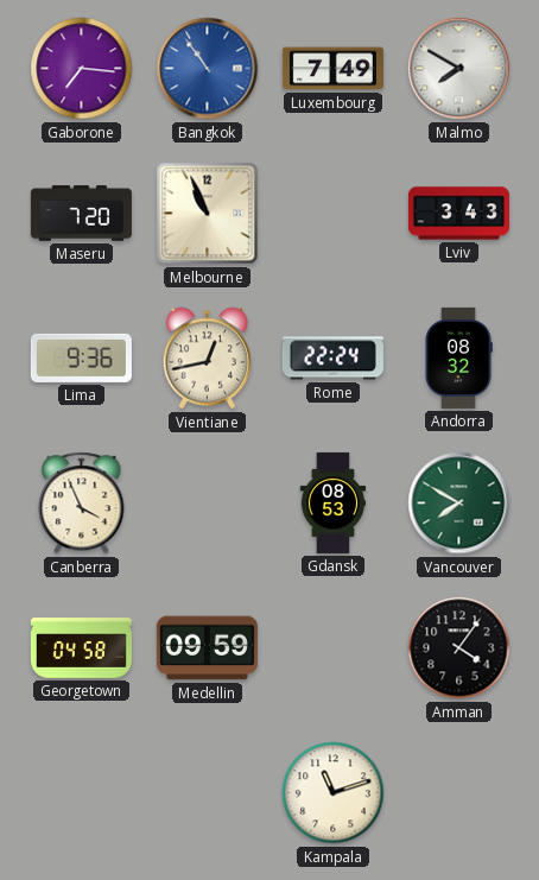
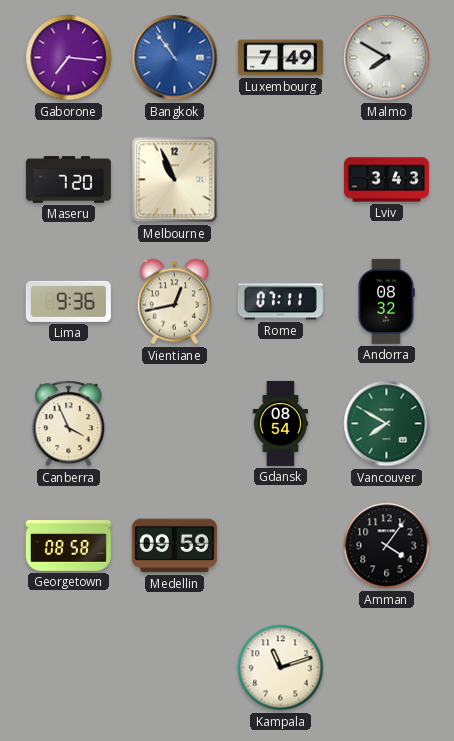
Rome: 22:24 -> 07:11 (280, 302)
Gdansk: 08:53 -> 08:54 (281, 423)
Georgetown: 04:58 -> 08:58 (68, 546)
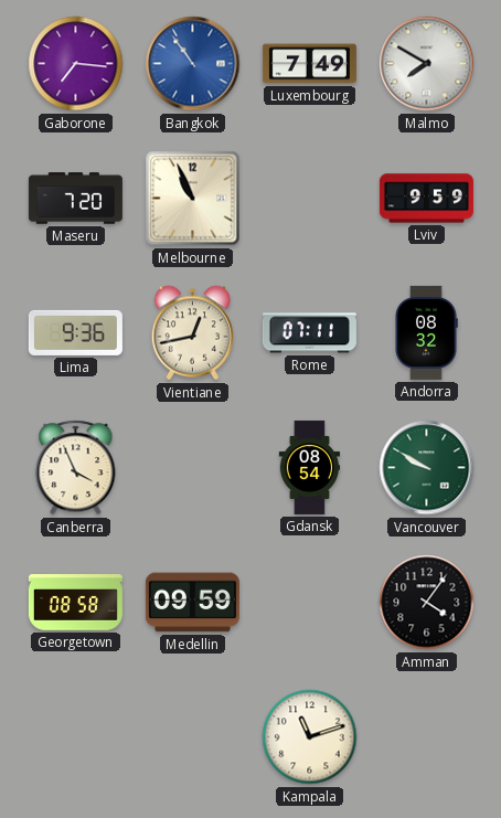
Lviv: 3:43 -> 9:59 (426, 199)
Vancouver: 7:50 -> 9:50 (427, 468)
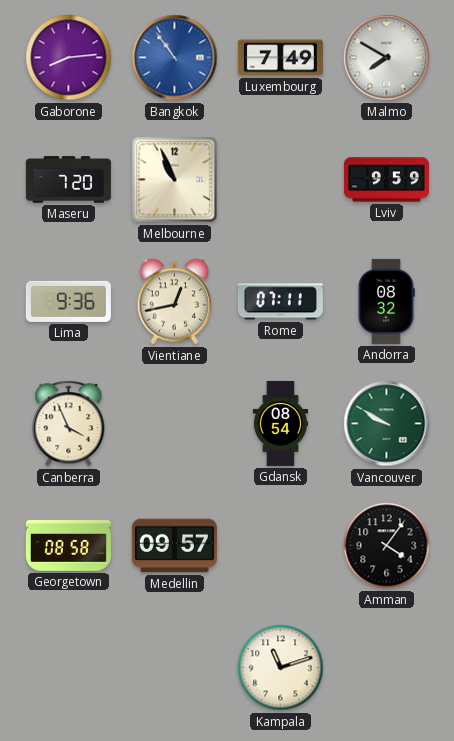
Gaborone: 7:16 -> 8:14 (69, 58)
Medellin: 09:59 -> 09:57 (174, 546)
